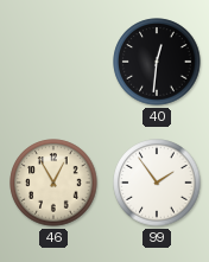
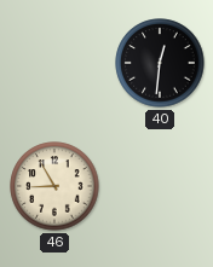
46: 12:55 -> 8:55 (54, 186)
99: 1:54 -> none (157, 183)
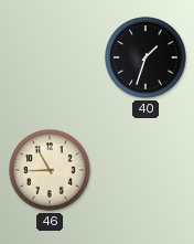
40: 12:31 -> 1:33 (145, 57)
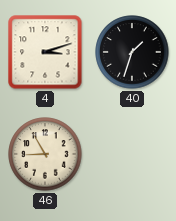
4: none -> 3:12 (45, 52)
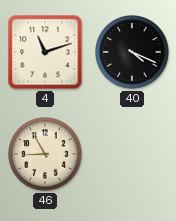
4: 3:12 -> 11:12 (45, 52)
40: 1:33 -> 4:19 (132, 52)
